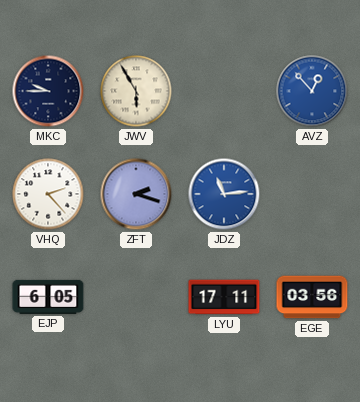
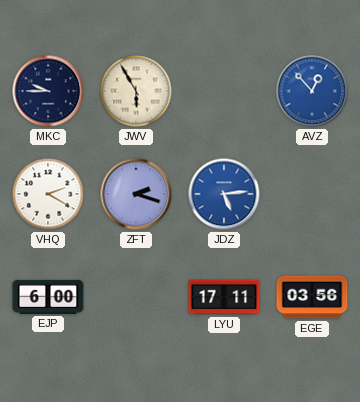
VHQ: 2:23 -> 2:20 (48, 194)
JDZ: 11:14 -> 5:14 (224, 194)
EJP: 6:05 -> 6:00 (48, 297)
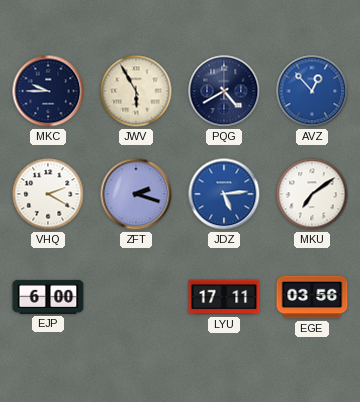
PQG: none -> 4:40 (224, 91)
MKU: none -> 7:09 (312, 194)
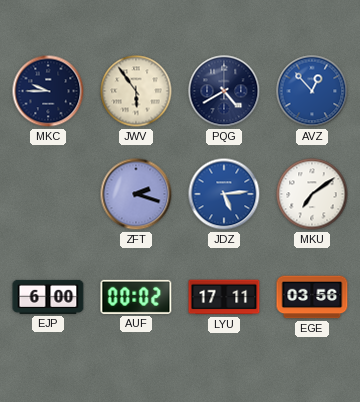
JWV: 5:55 -> 5:54 (136, 91)
VHQ: 2:20 -> none (48, 194)
AUF: none -> 00:02 (136, 297)
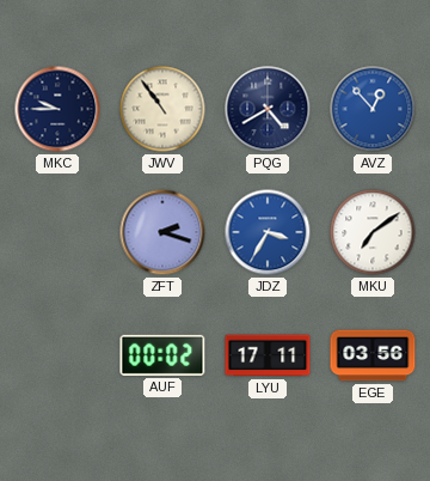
JWV: 5:54 -> 10:54 (162, 109)
JDZ: 5:14 -> 3:35 (268, 232)
EJP: 6:00 -> none (48, 297)
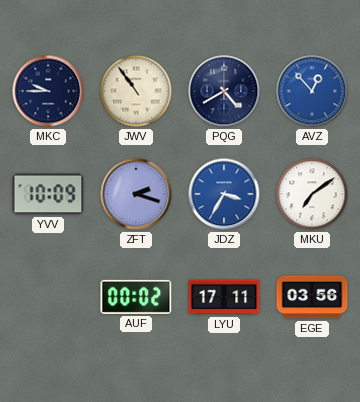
YVV: none -> 10:09 (48, 194)
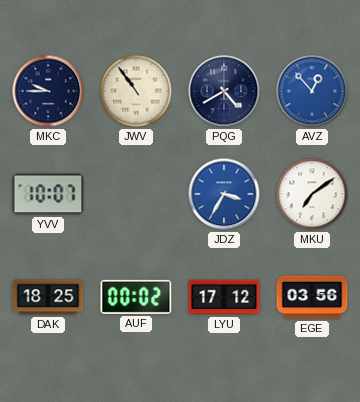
YVV: 10:09 -> 10:07 (48, 194)
ZFT: 2:18 -> none (136, 194)
DAK: none -> 18:25 (48, 297)
LYU: 17:11 -> 17:12 (224, 297)
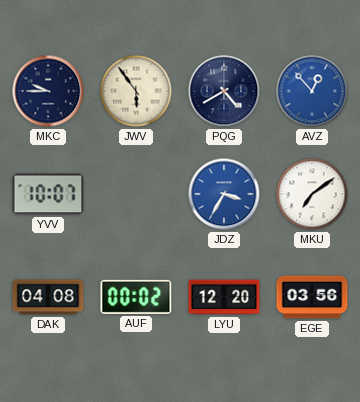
JWV: 10:54 -> 5:54 (136, 91)
DAK: 18:25 -> 04:08 (48, 297)
LYU: 17:12 -> 12:20 (224, 297)
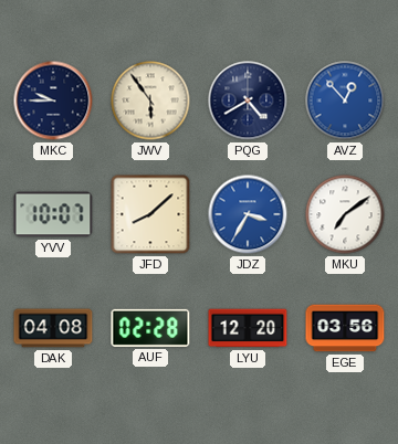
JFD: none -> 8:08 (150, 214)
AUF: 00:02 -> 02:28 (150, 328)
